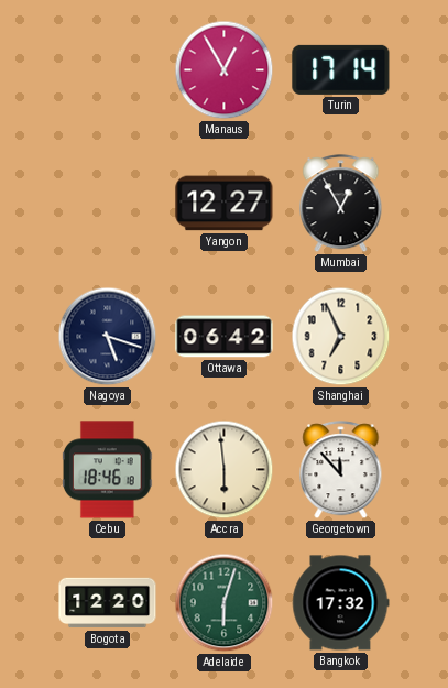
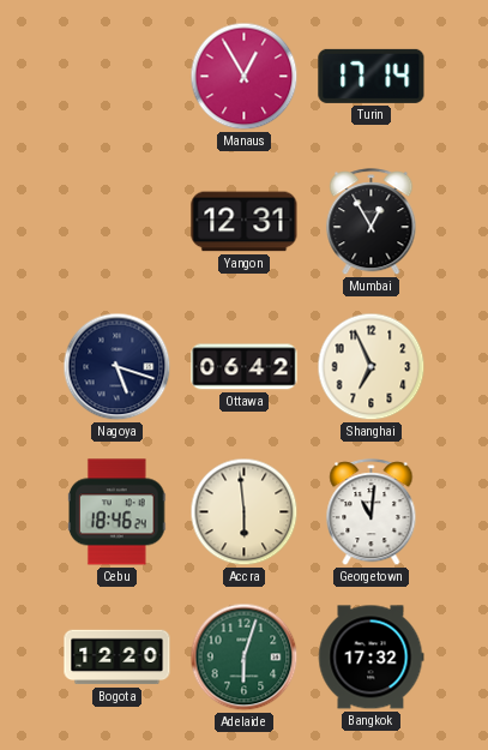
Yangon: 12:27 -> 12:31 (245, 222)
Cebu: 18:46:18 -> 18:46:24 (118, 512)
Georgetown: 11:53 -> 11:01 (372, 512)
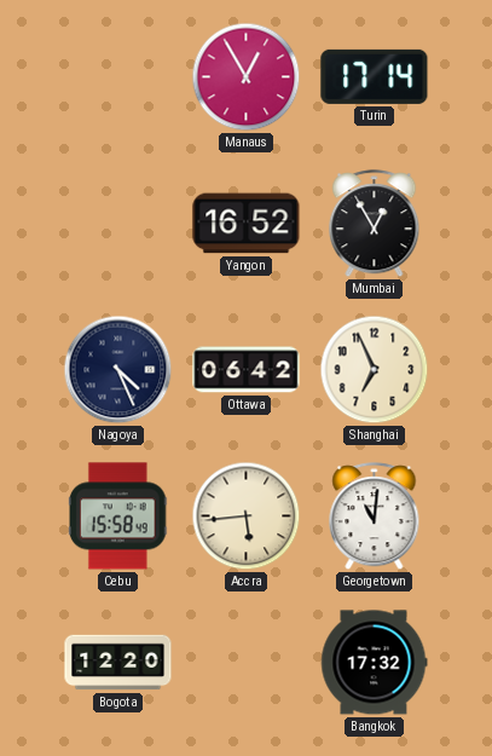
Yangon: 12:31 -> 16:52 (247, 224)
Nagoya: 5:18 -> 4:26 (118, 370)
Cebu: 18:46 -> 15:58 (118, 516)
Accra: 5:59 -> 5:44 (247, 516)
Adelaide: 6:03 -> none (245, 658)
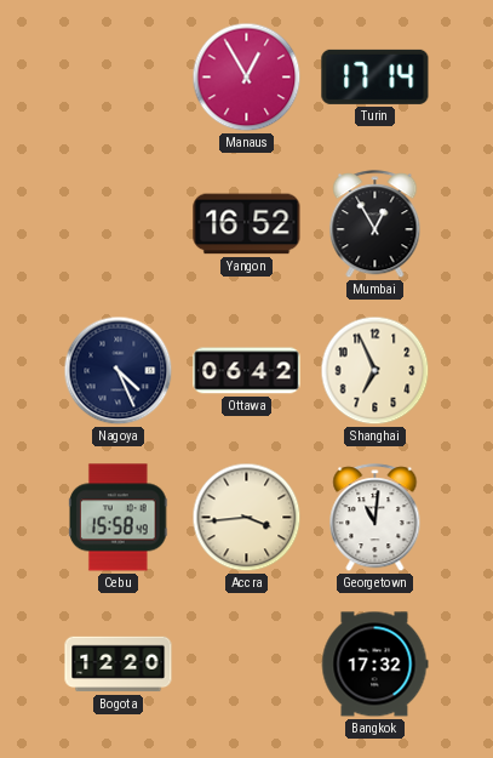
Accra: 5:44 -> 3:44 (247, 518)
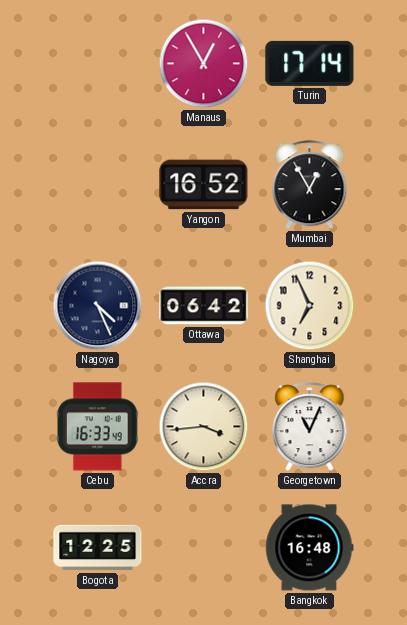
Cebu: 15:58 -> 16:33 (98, 427)
Georgetown: 11:01 -> 11:04 (310, 427)
Bogota: 12:20 -> 12:25 (98, 548)
Bangkok: 17:32 -> 16:48 (309, 548)
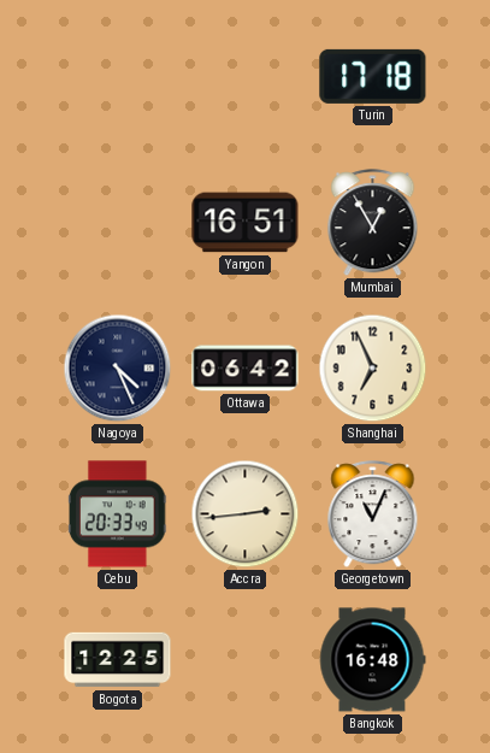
Manaus: 12:55 -> none (204, 64)
Turin: 17:14 -> 17:18 (373, 76)
Yangon: 16:52 -> 16:51 (246, 223)
Cebu: 16:33 -> 20:33 (118, 514)
Accra: 3:44 -> 2:44 (246, 514)
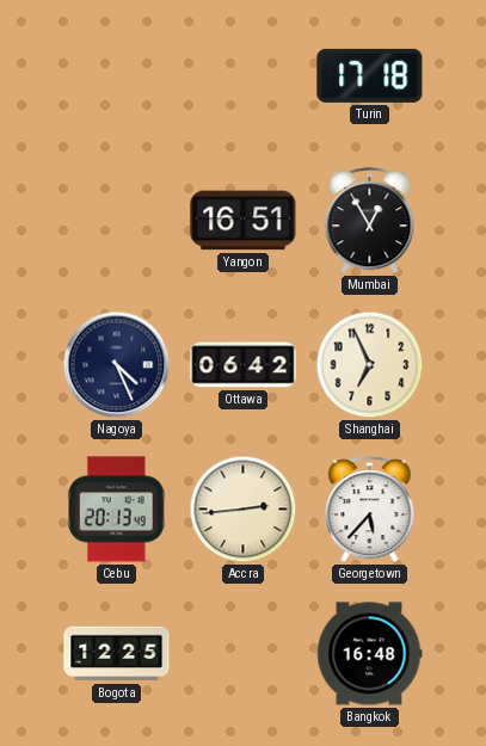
Cebu: 20:33 -> 20:13 (117, 510)
Georgetown: 11:04 -> 5:37 (370, 510)
